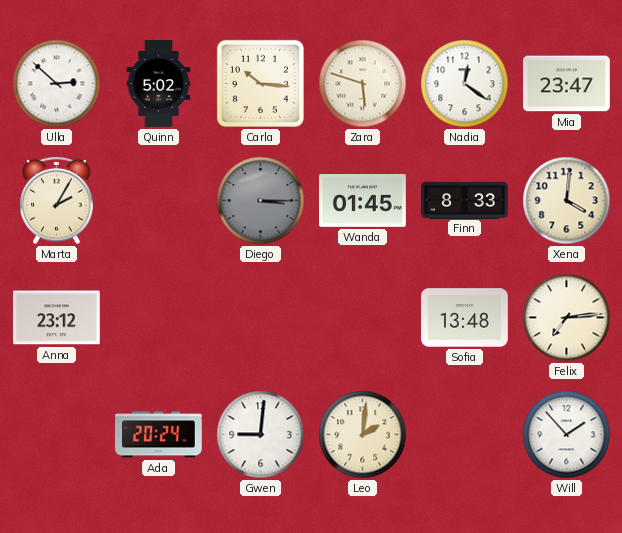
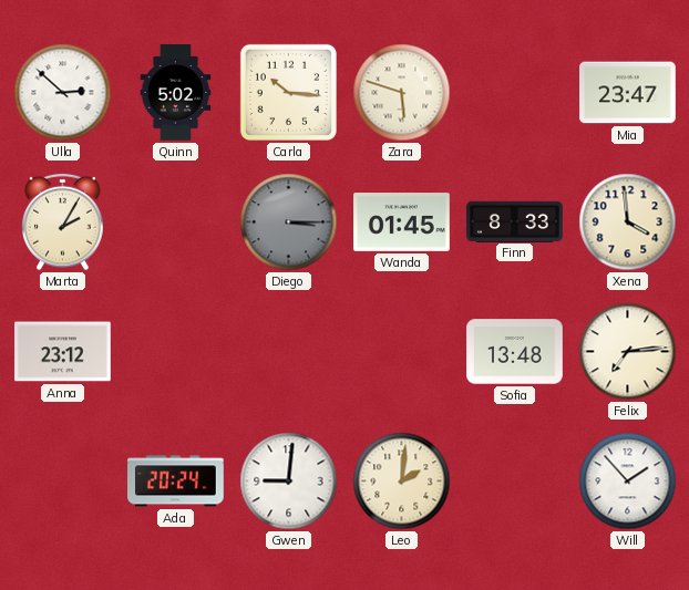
Nadia: 12:21 -> none (465, 84)
Xena: 4:01 -> 3:59 (628, 222)
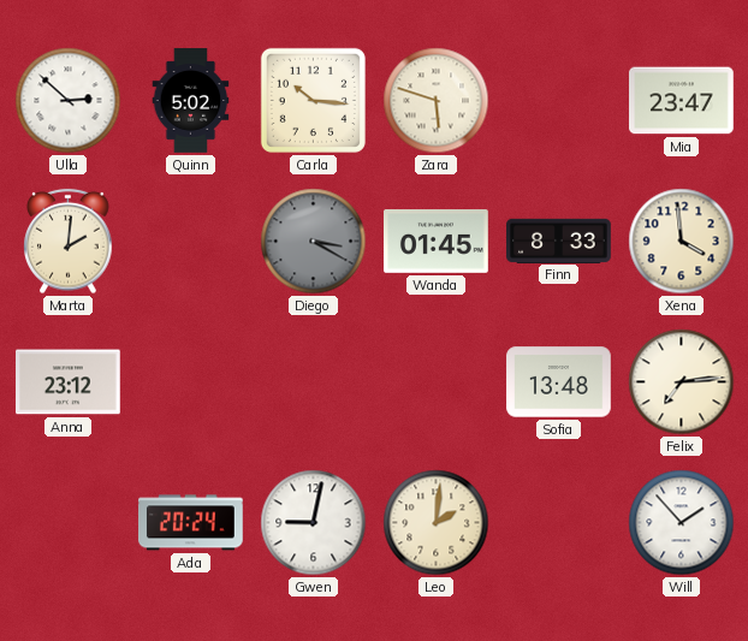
Marta: 2:05 -> 2:01 (69, 242)
Diego: 3:15 -> 3:20 (314, 242)
Gwen: 9:01 -> 9:02 (314, 523)
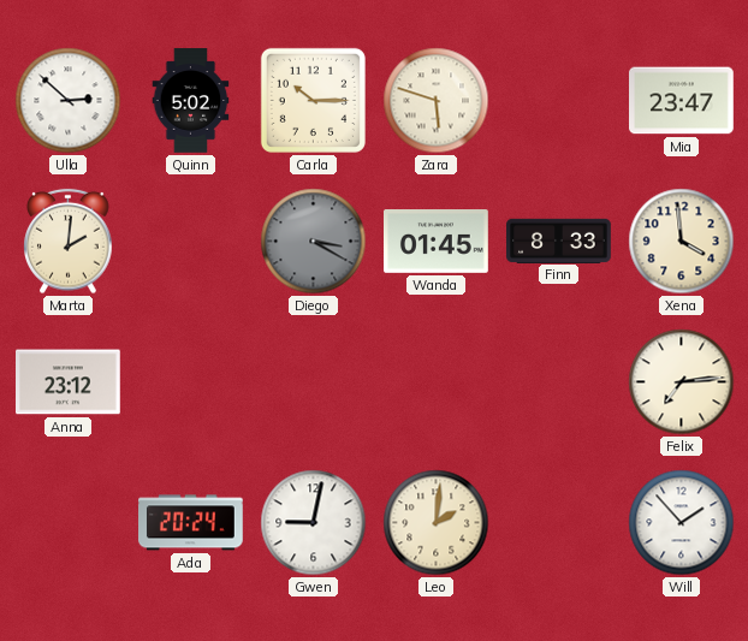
Carla: 10:16 -> 10:15 (313, 100)
Sofia: 13:48 -> none (559, 382)
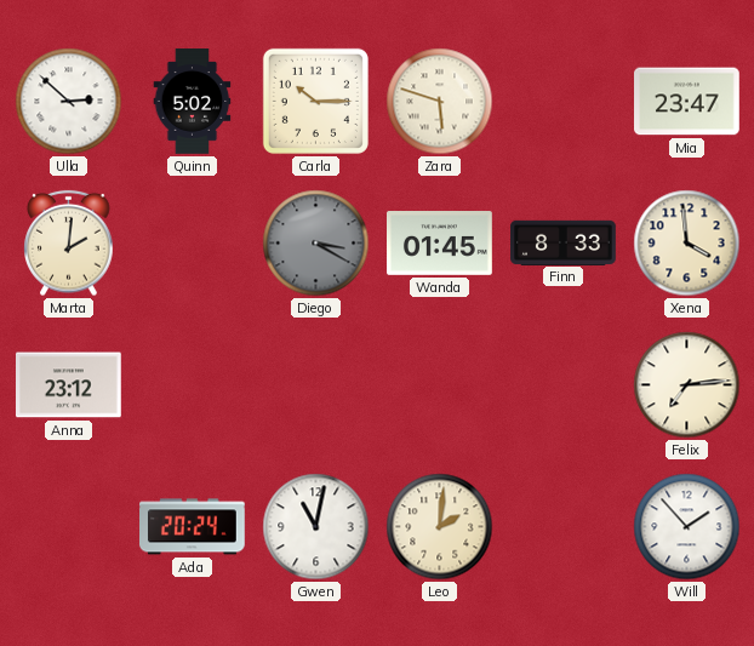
Gwen: 9:02 -> 11:02 (316, 527)
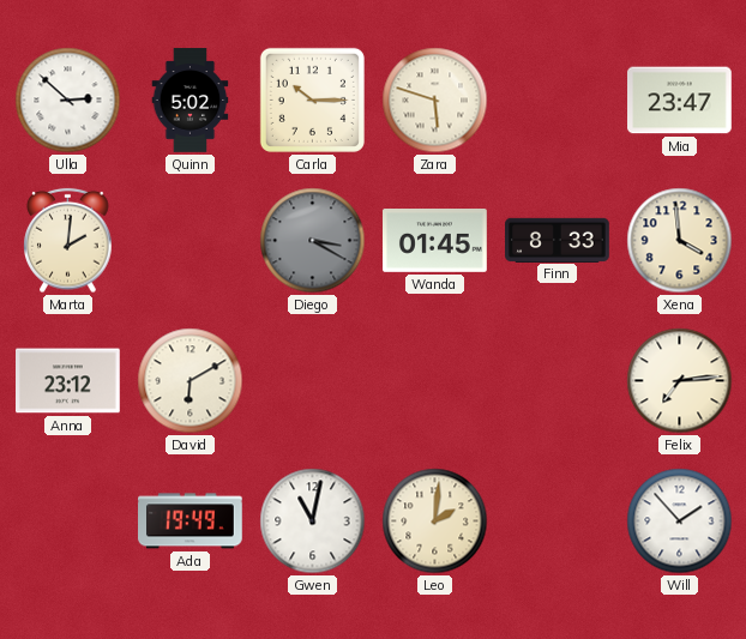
David: none -> 6:10 (191, 381)
Ada: 20:24 -> 19:49 (191, 522)
